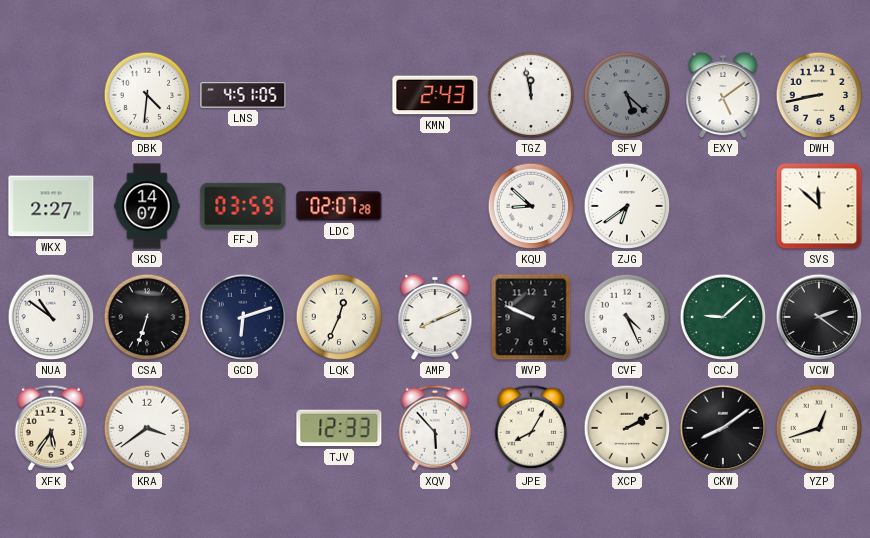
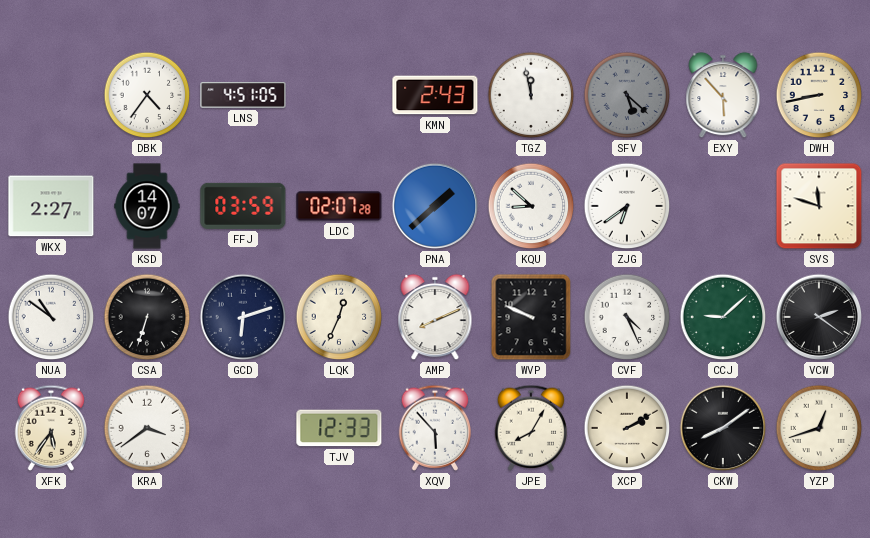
DBK: 4:31 -> 4:36 (147, 95)
EXY: 5:09 -> 5:53 (723, 95)
PNA: none -> 1:38 (435, 206)
SVS: 11:52 -> 11:48 (819, 206)
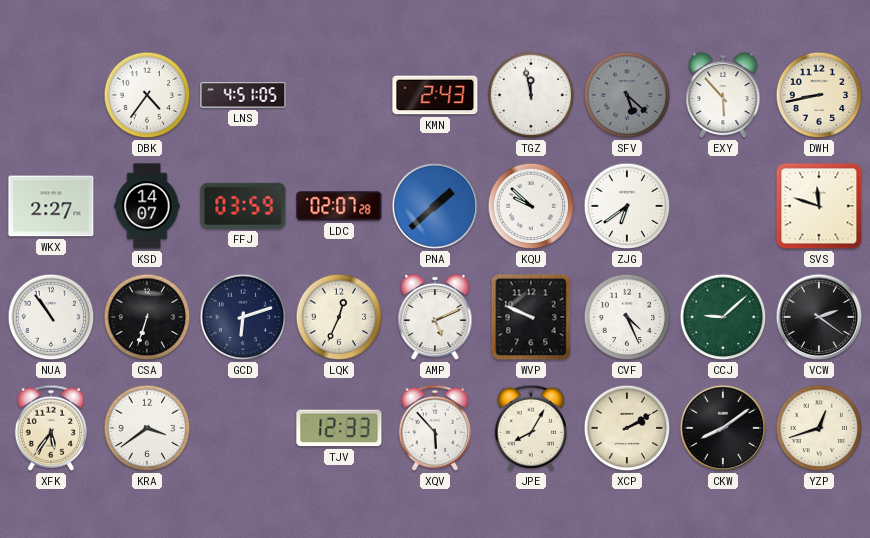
KQU: 8:52 -> 9:52 (531, 206)
NUA: 10:51 -> 10:54 (51, 317)
AMP: 8:11 -> 5:11 (435, 317)
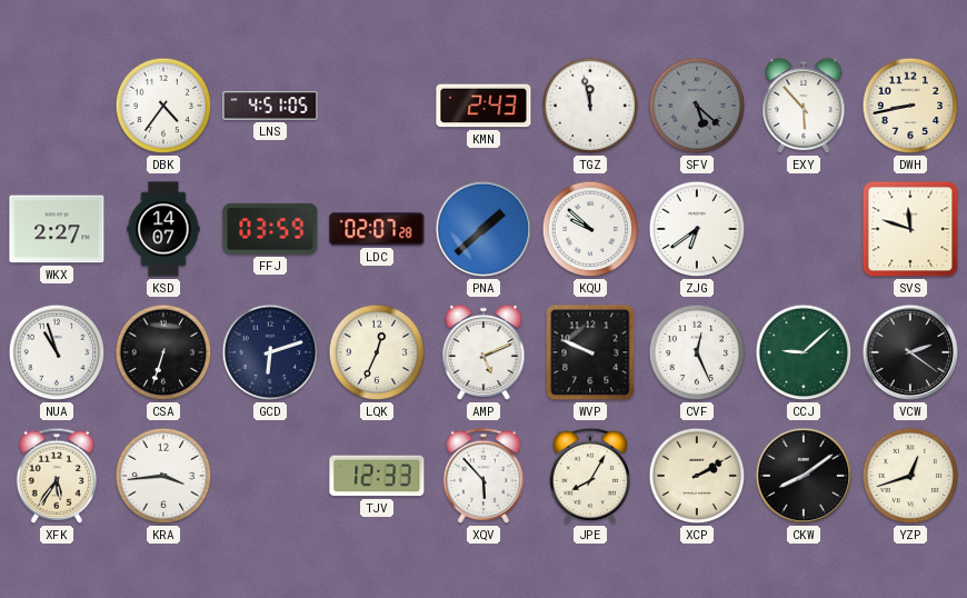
NUA: 10:54 -> 10:57 (57, 352)
CVF: 4:26 -> 12:26 (697, 352)
KRA: 3:39 -> 3:44 (163, 476)
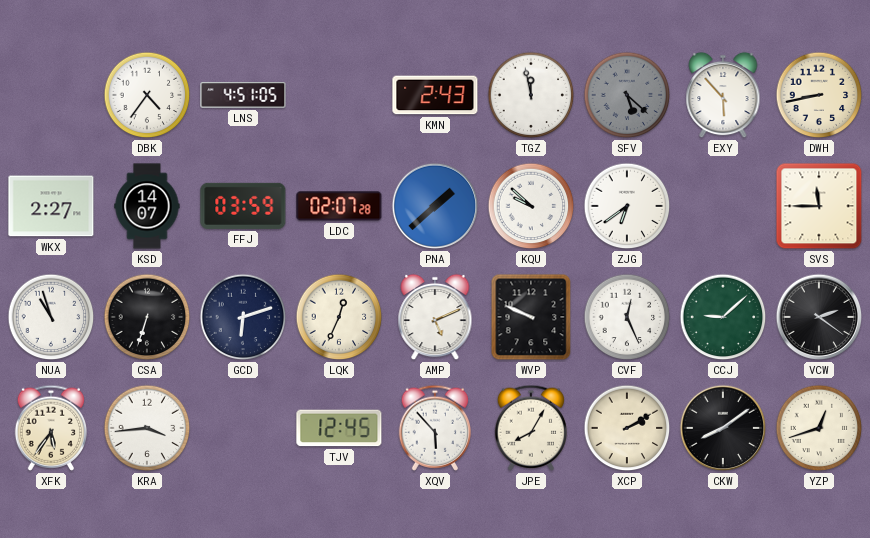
SVS: 11:48 -> 11:45 (819, 206)
TJV: 12:33 -> 12:45 (339, 428)
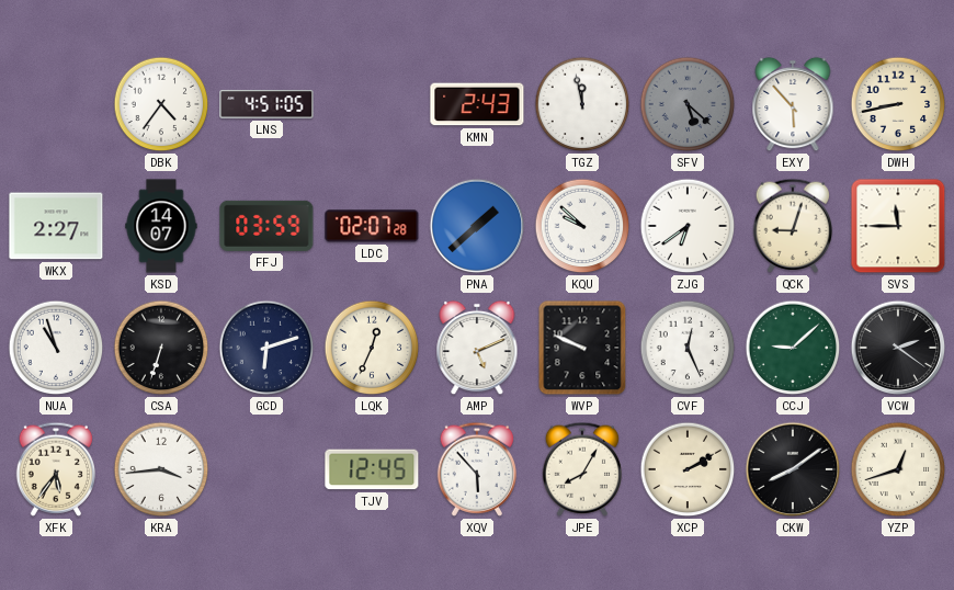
QCK: none -> 9:03 (792, 226)
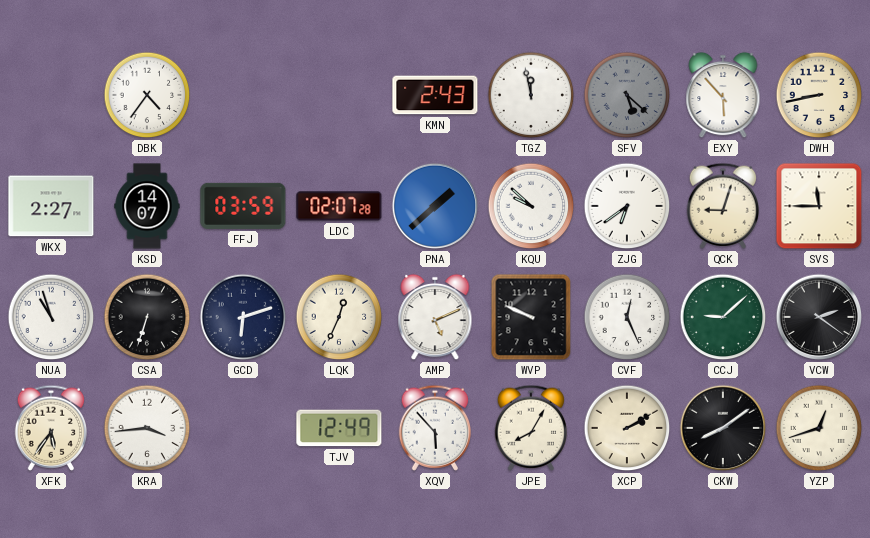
LNS: 4:51 -> none (266, 104)
TJV: 12:45 -> 12:49 (339, 428)
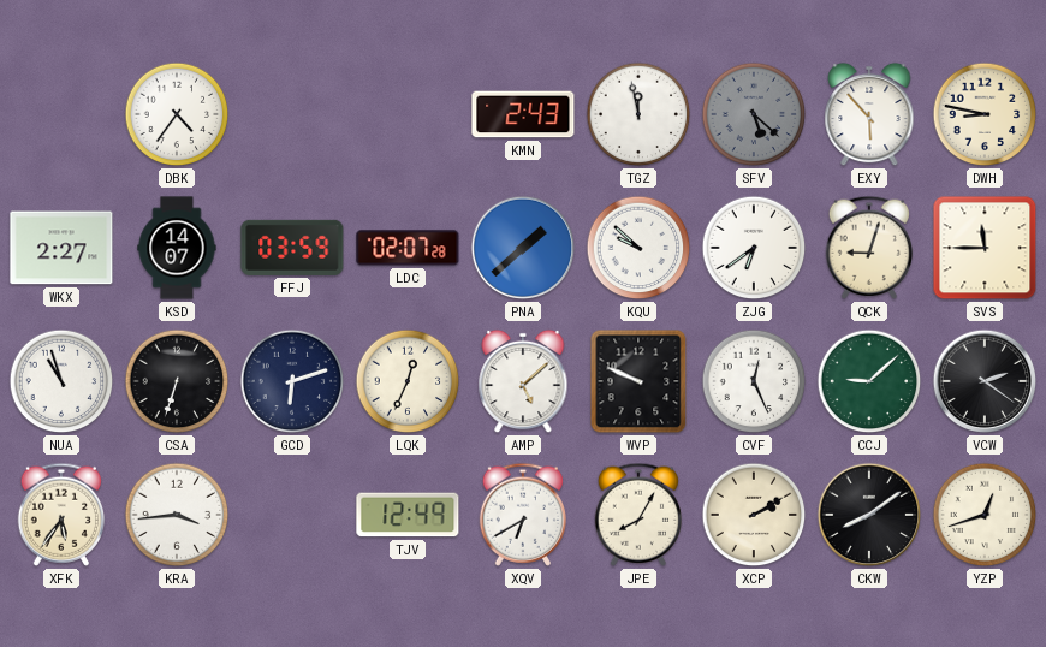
DWH: 8:43 -> 8:47 (985, 114)
AMP: 5:11 -> 5:08 (523, 381)
XQV: 5:53 -> 6:40 (522, 515)
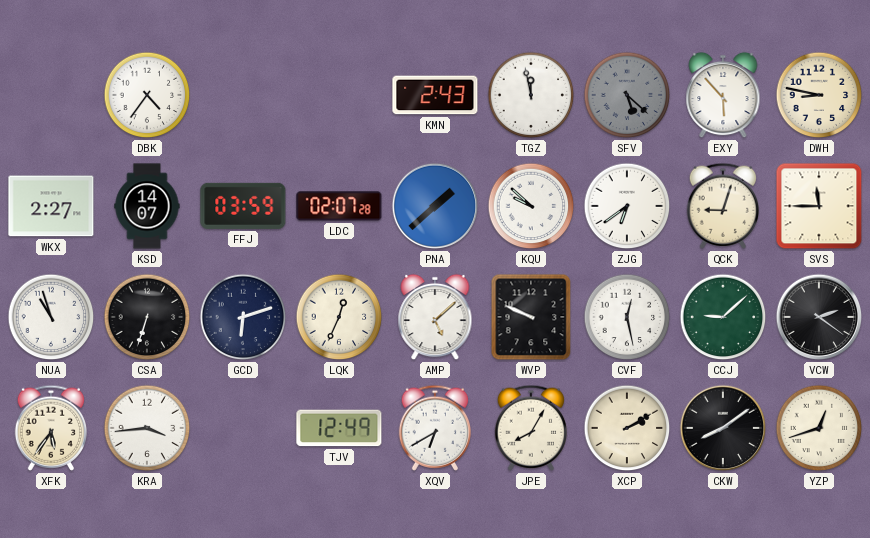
CVF: 12:26 -> 12:28 (627, 317)
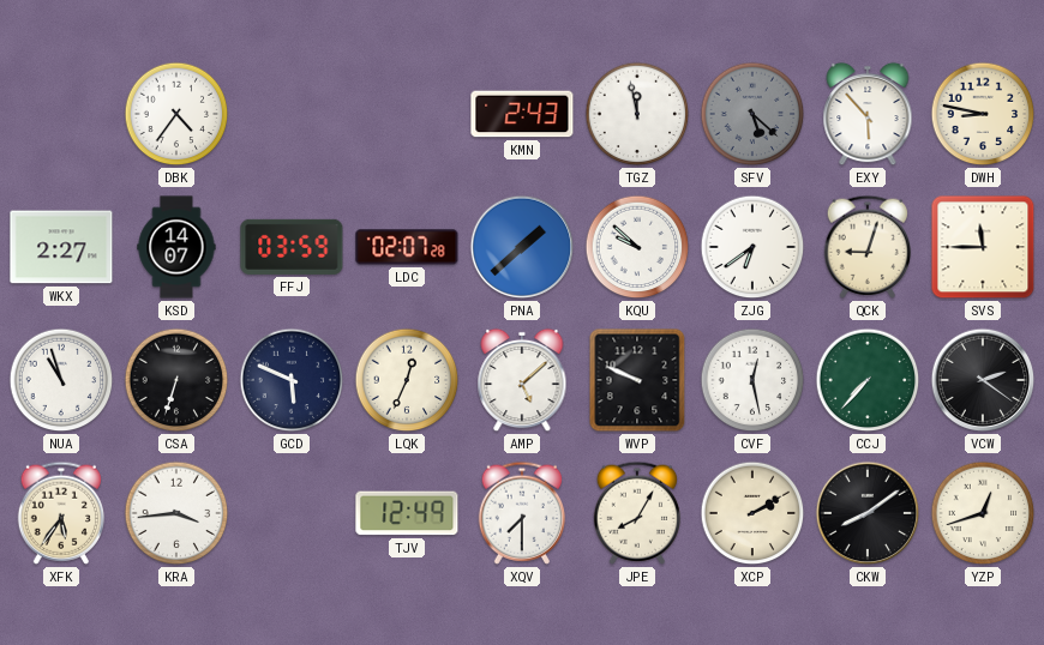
GCD: 6:12 -> 5:49 (292, 380)
CCJ: 9:08 -> 7:37 (868, 380)
XQV: 6:40 -> 7:30 (521, 513)
